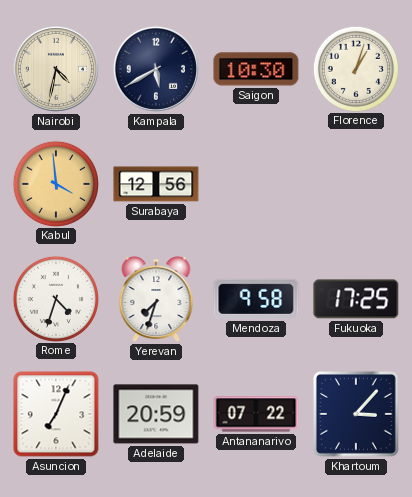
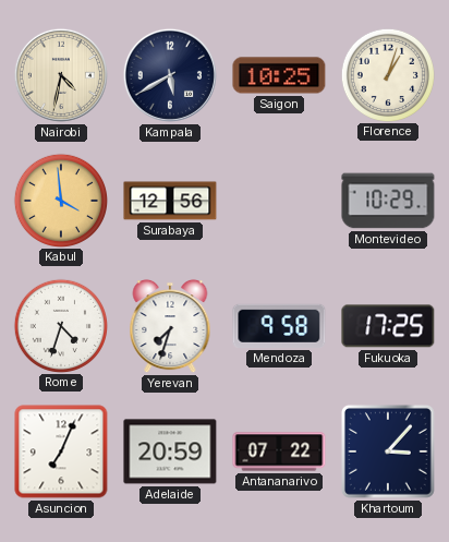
Saigon: 10:30 -> 10:25 (279, 75)
Montevideo: none -> 10:29 (388, 201)
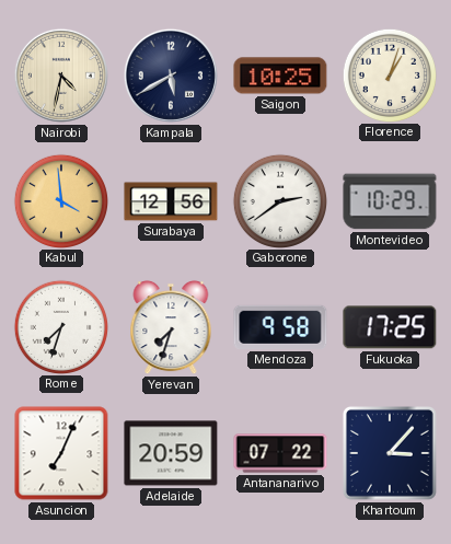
Gaborone: none -> 2:39 (279, 200)
Rome: 4:33 -> 7:33 (60, 326)
